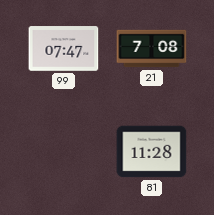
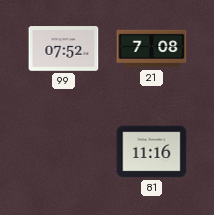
99: 07:47 -> 07:52 (64, 49)
81: 11:28 -> 11:16 (152, 152)
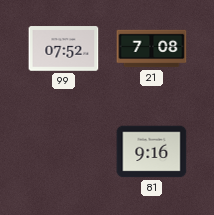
81: 11:16 -> 9:16 (152, 152)
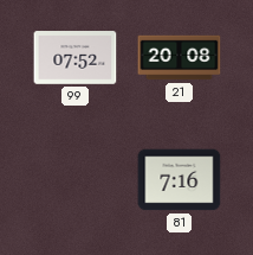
21: 7:08 -> 20:08 (180, 58)
81: 9:16 -> 7:16 (180, 180)
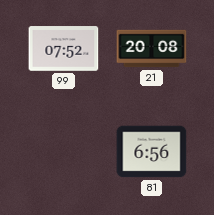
81: 7:16 -> 6:56 (152, 152)
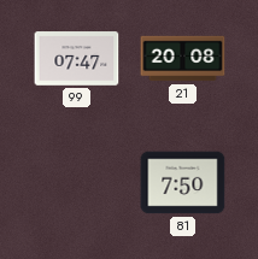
99: 07:52 -> 07:47 (77, 59)
81: 6:56 -> 7:50 (183, 183)
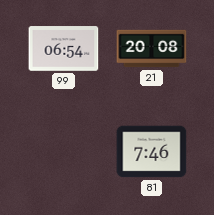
99: 07:47 -> 06:54 (64, 49)
81: 7:50 -> 7:46 (152, 152)
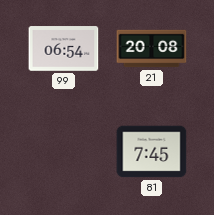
81: 7:46 -> 7:45 (152, 152)
